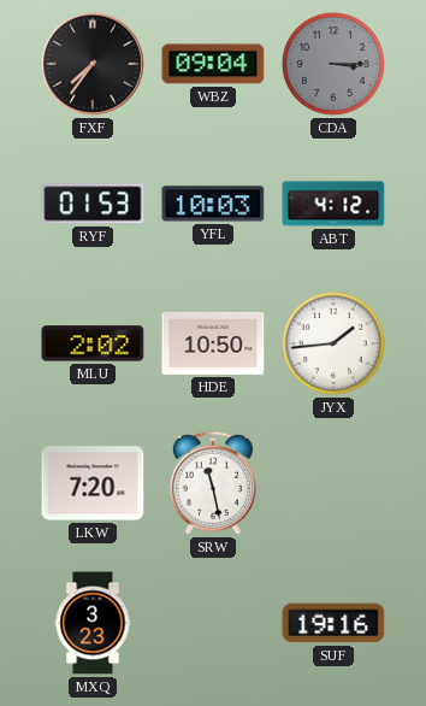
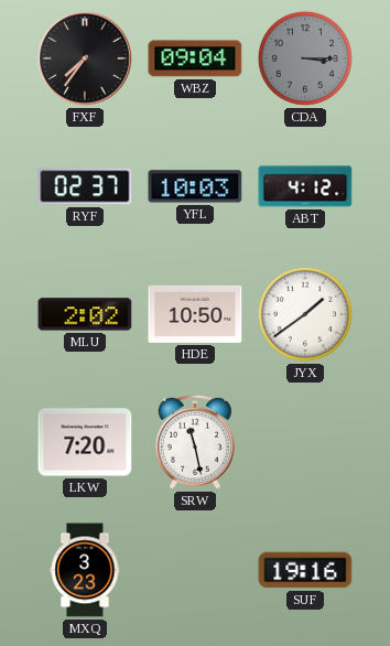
RYF: 01:53 -> 02:37 (85, 186)
JYX: 1:44 -> 1:39 (305, 314)
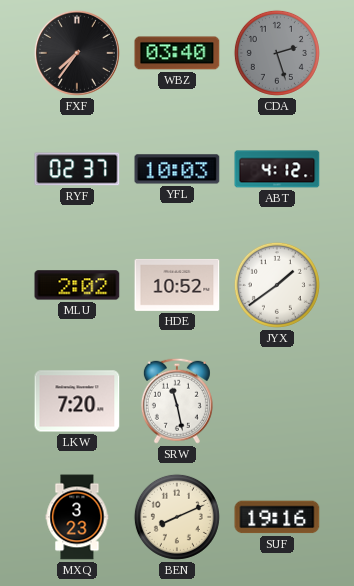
WBZ: 09:04 -> 03:40 (177, 53)
CDA: 3:15 -> 2:27 (277, 53)
HDE: 10:50 -> 10:52 (177, 285)
BEN: none -> 8:11 (177, 517)
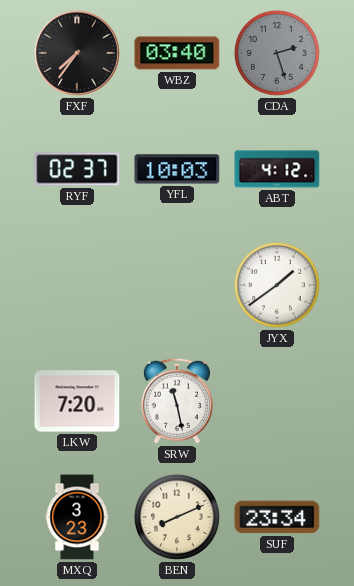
MLU: 2:02 -> none (77, 285)
HDE: 10:52 -> none (177, 285)
SUF: 19:16 -> 23:34 (277, 517)
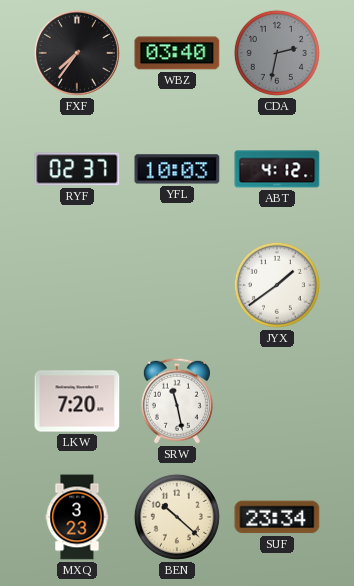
CDA: 2:27 -> 2:32 (277, 53)
BEN: 8:11 -> 10:22 (177, 517)
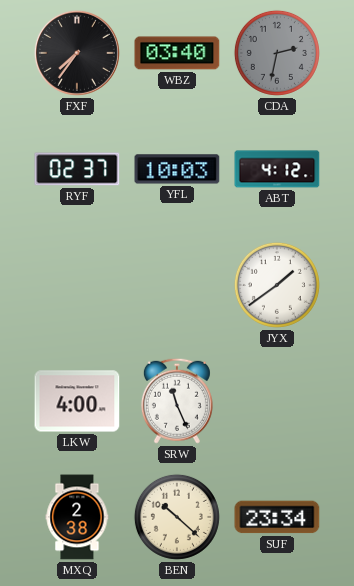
LKW: 7:20 -> 4:00 (77, 401)
SRW: 11:28 -> 11:26 (177, 401)
MXQ: 3:23 -> 2:38 (77, 517)
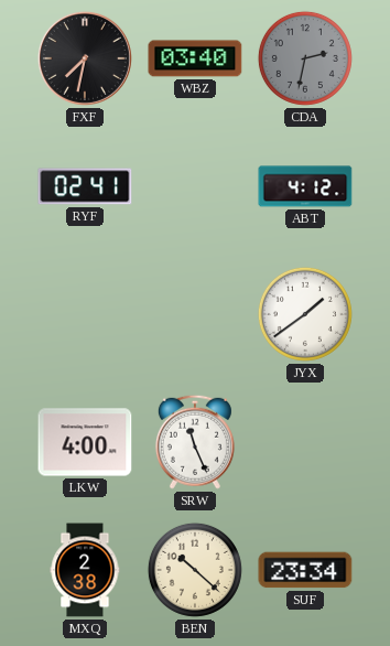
FXF: 7:36 -> 7:32 (85, 58)
RYF: 02:37 -> 02:41 (85, 186)
YFL: 10:03 -> none (177, 169)
